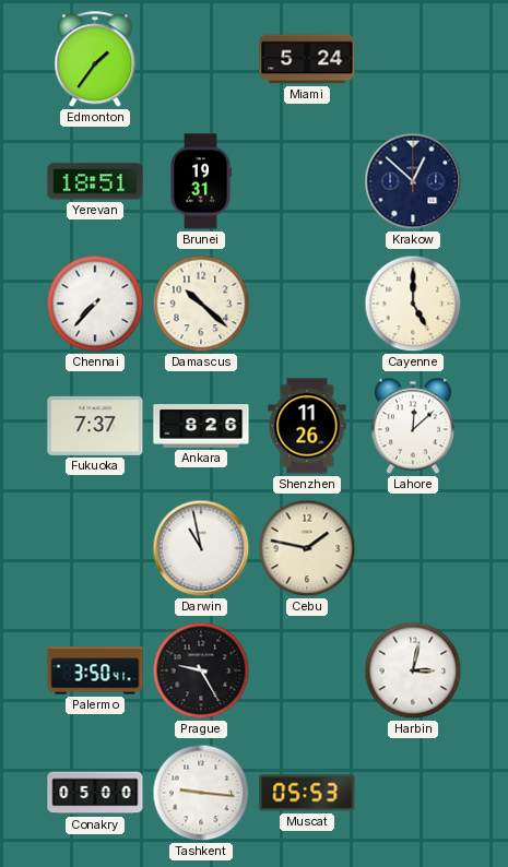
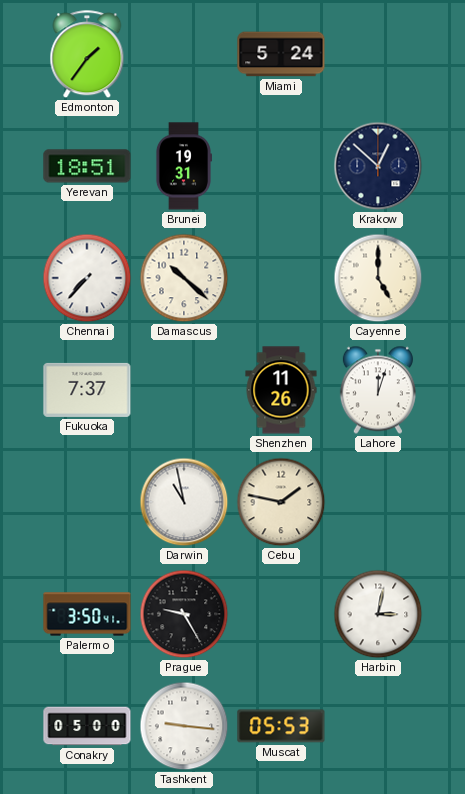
Ankara: 8:26 -> none (201, 426)
Lahore: 12:08 -> 12:03 (378, 390)
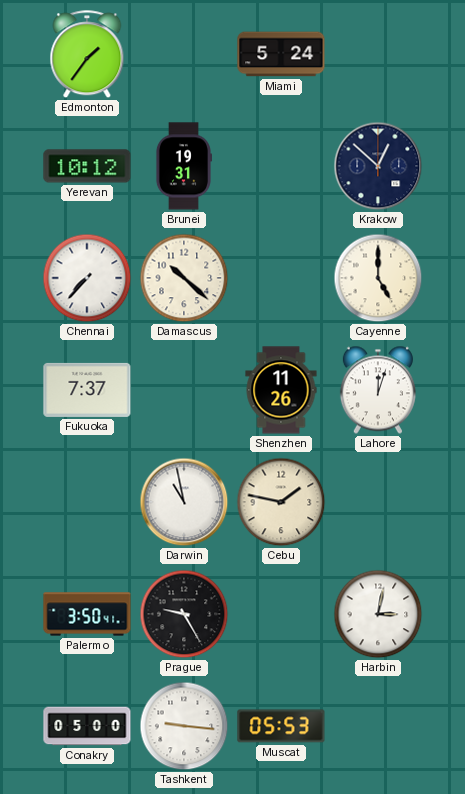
Yerevan: 18:51 -> 10:12 (87, 166)
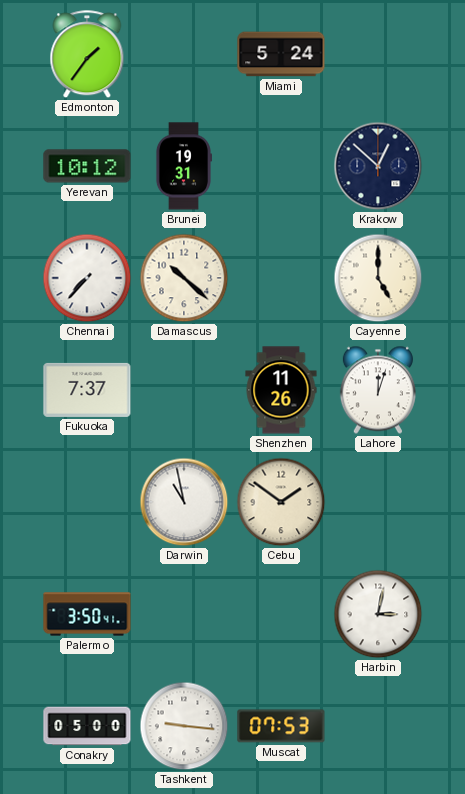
Cebu: 1:47 -> 1:51 (281, 502)
Prague: 9:25 -> none (184, 614)
Muscat: 05:53 -> 07:53 (281, 726)
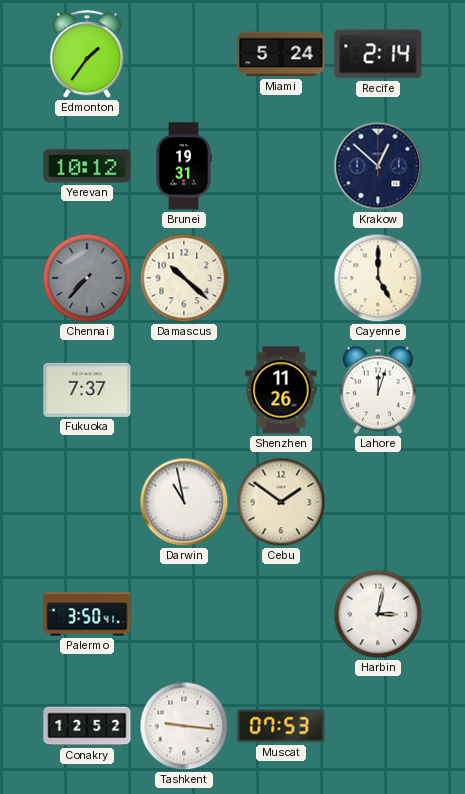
Recife: none -> 2:14 (378, 54)
Chennai dial: white -> grey (87, 278)
Conakry: 05:00 -> 12:52 (87, 726)
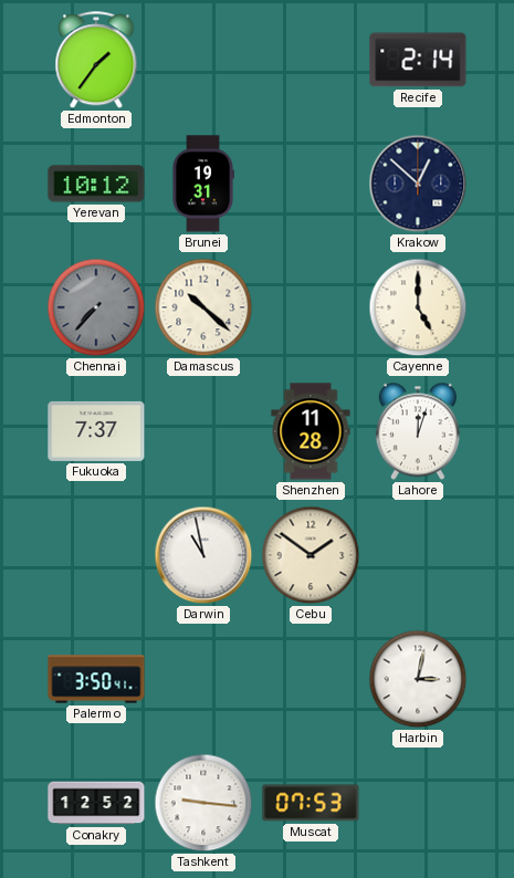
Miami: 5:24 -> none (281, 54)
Shenzhen: 11:26 -> 11:28 (311, 431)
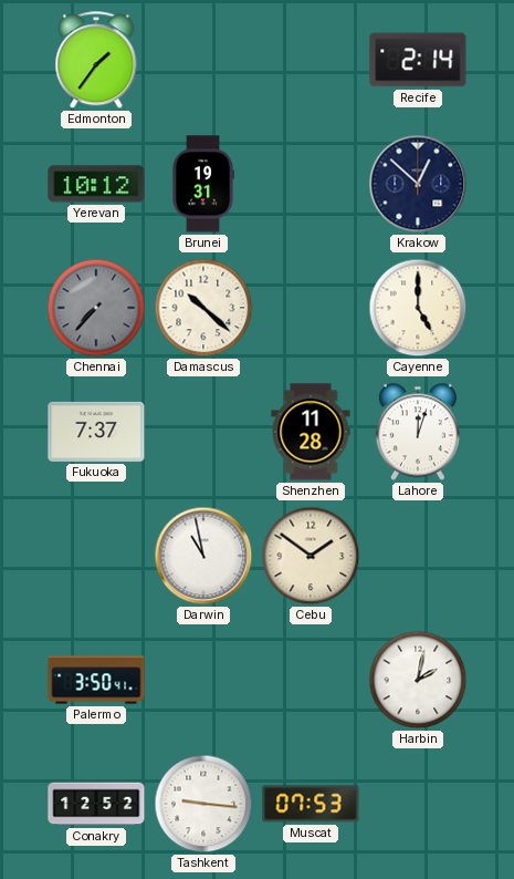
Harbin: 3:02 -> 2:02 (418, 680)
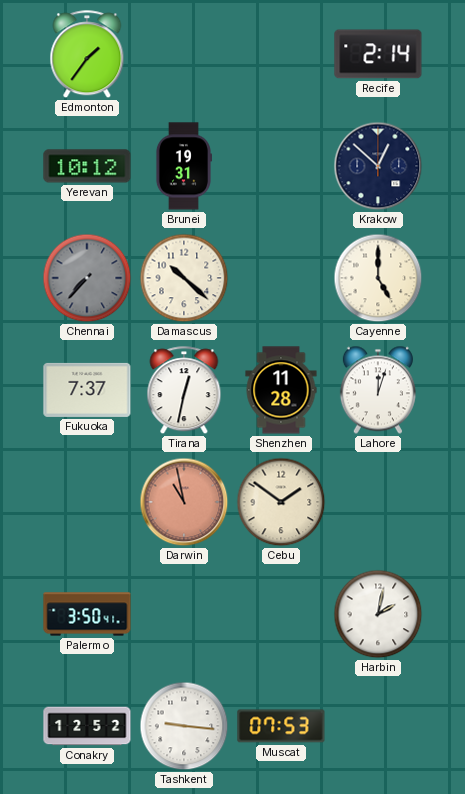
Tirana: none -> 12:32 (184, 391)
Darwin dial: white -> salmon (184, 502)
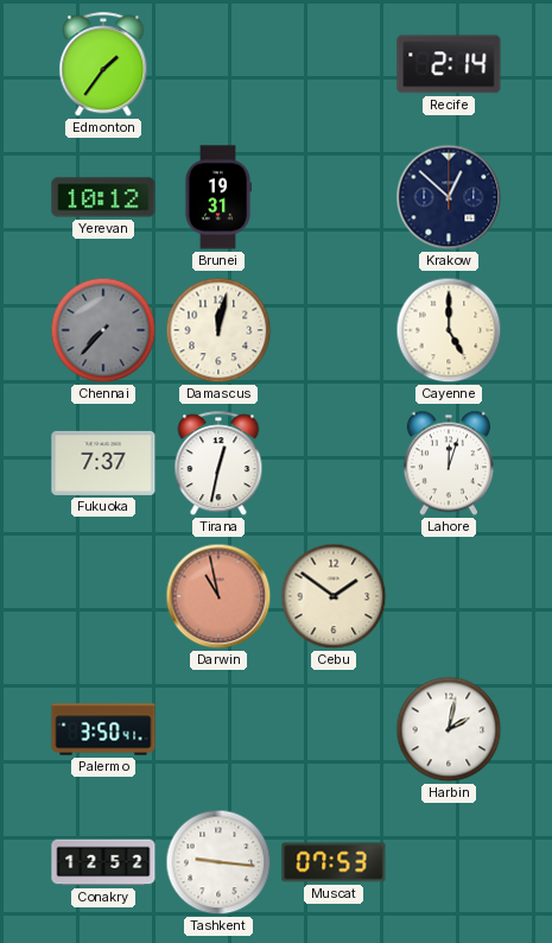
Damascus: 10:22 -> 12:02 (218, 330)
Shenzhen: 11:28 -> none (281, 390)
